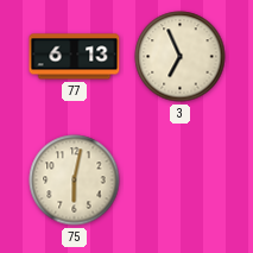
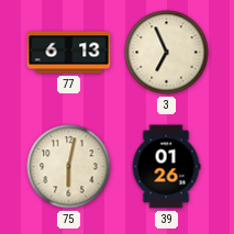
39: none -> 01:26 (166, 167)
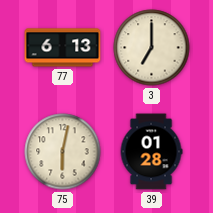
3: 6:56 -> 7:00 (152, 48)
39: 01:26 -> 01:28 (151, 152)
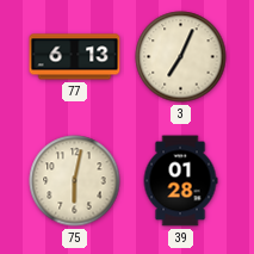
3: 7:00 -> 7:04 (181, 57)
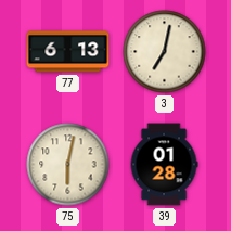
3: 7:04 -> 7:02 (165, 52)
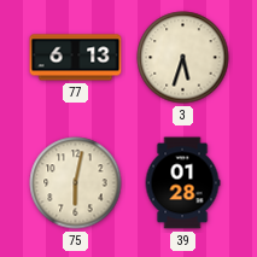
3: 7:02 -> 5:33 (183, 58)
